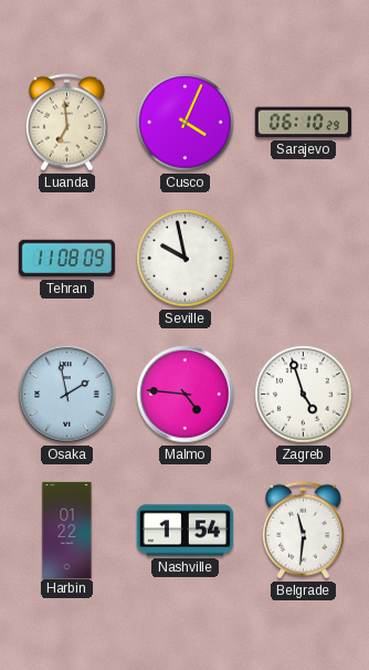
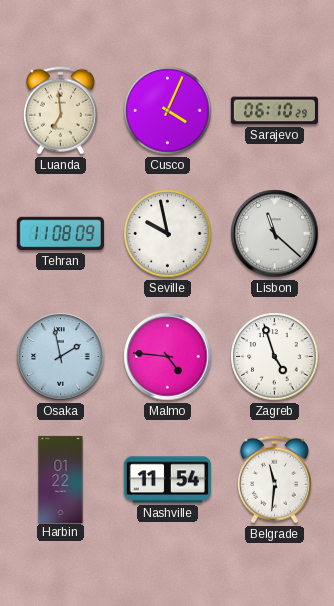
Lisbon: none -> 11:22 (275, 234)
Nashville: 1:54 -> 11:54 (167, 480)
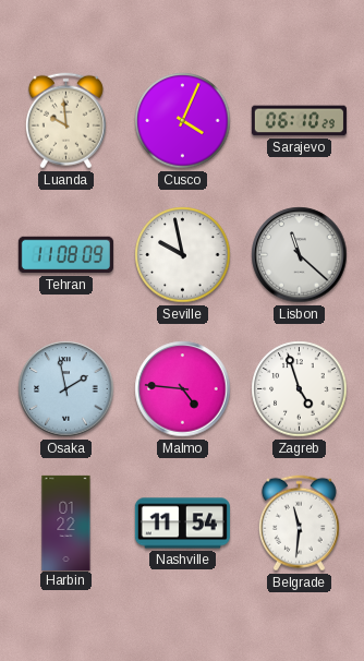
Luanda: 6:59 -> 9:59 (65, 121)
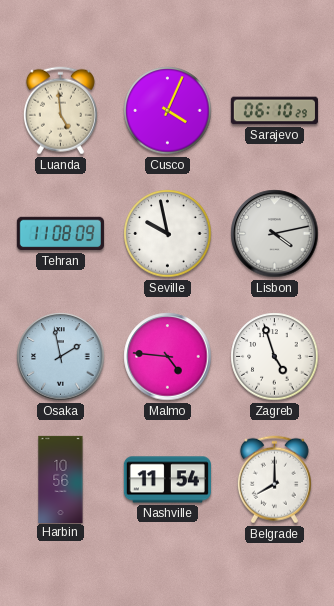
Luanda: 9:59 -> 4:59 (60, 111)
Lisbon: 11:22 -> 4:13 (275, 234)
Harbin: 01:22 -> 10:56 (61, 479)
Belgrade: 11:31 -> 8:00 (274, 480)
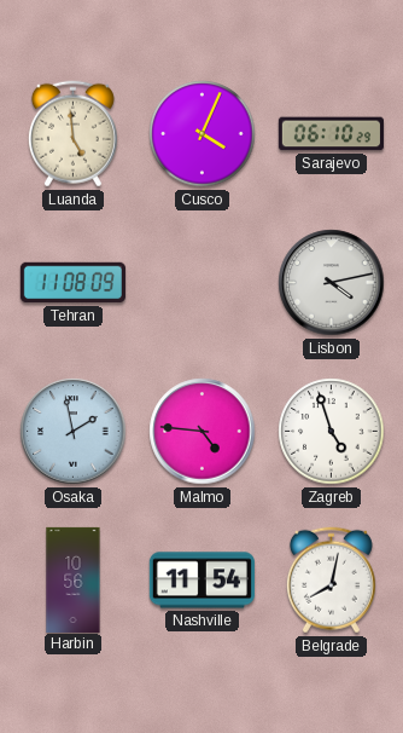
Seville: 9:58 -> none (168, 234)
Belgrade: 8:00 -> 8:02 (331, 581)
